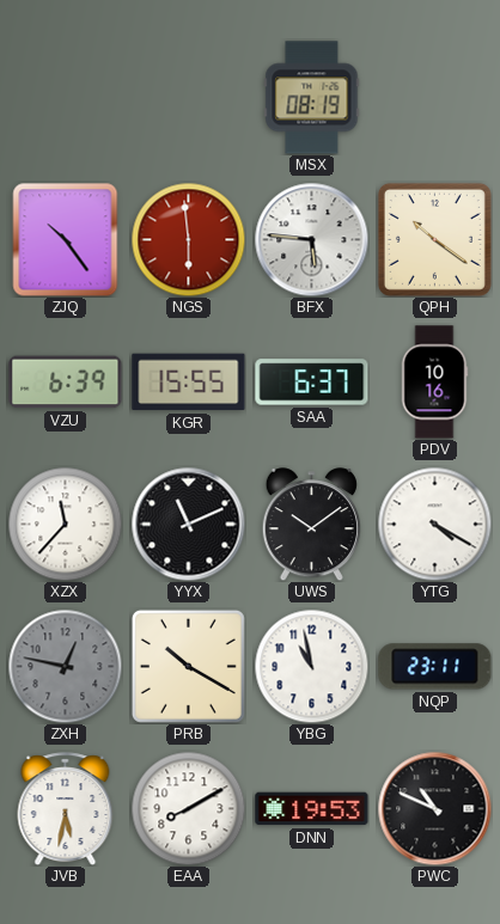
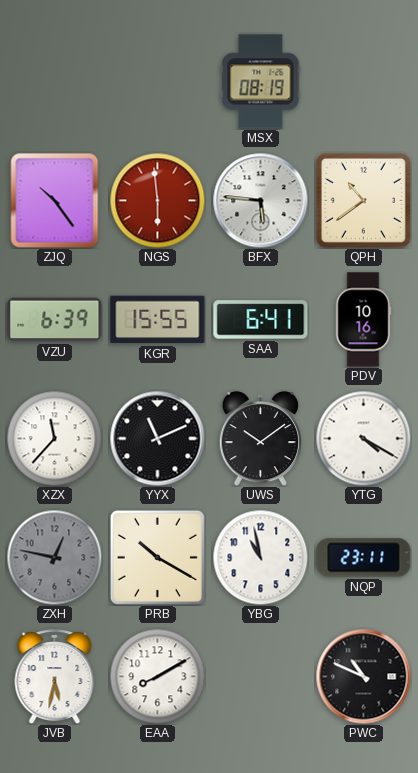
QPH: 10:21 -> 10:39 (363, 200)
SAA: 6:37 -> 6:41 (261, 320)
DNN: 19:53 -> none (312, 809)
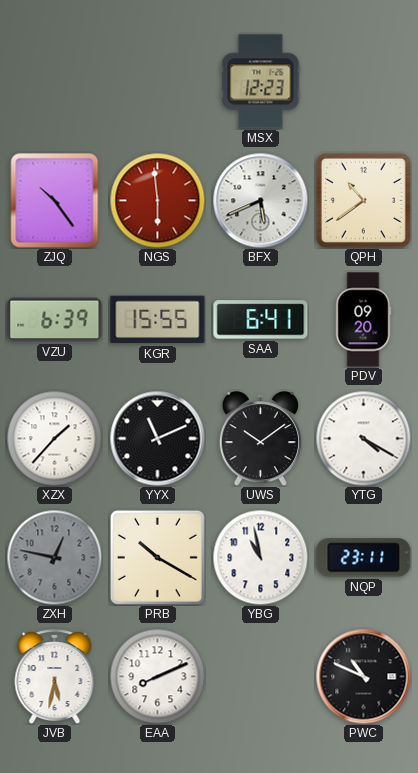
MSX: 08:19 -> 12:23 (261, 82)
BFX: 5:46 -> 5:41 (260, 200)
PDV: 10:16 -> 09:20 (363, 320)
XZX: 11:37 -> 1:37 (54, 438)
EAA: 8:10 -> 8:11 (157, 676)
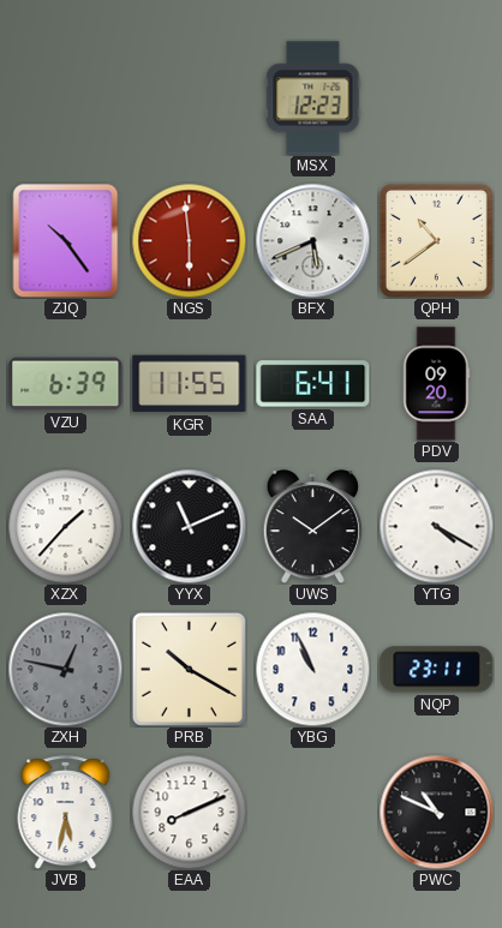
KGR: 15:55 -> 11:55 (190, 384)
YBG: 10:58 -> 10:56 (312, 669)
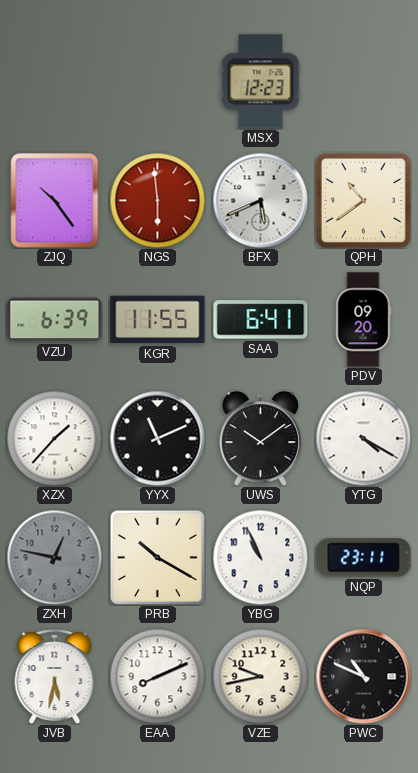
VZE: none -> 9:43 (260, 676)
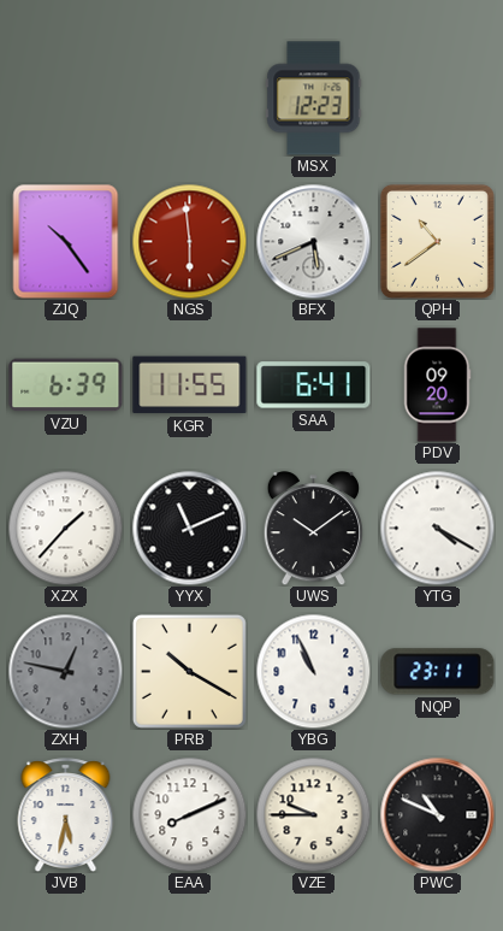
VZE: 9:43 -> 9:45 (313, 814)
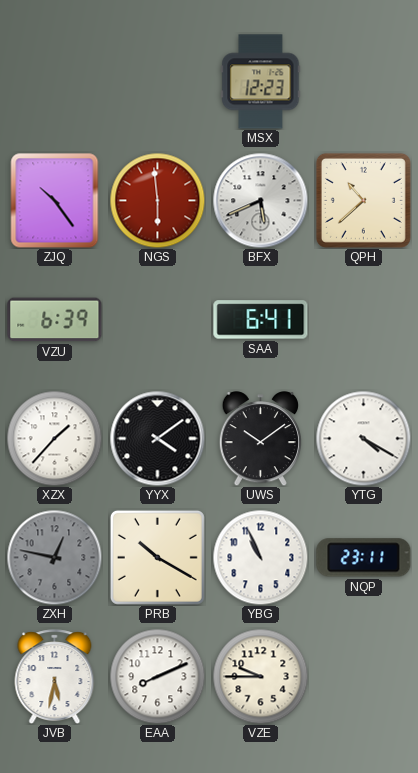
QPH: 10:39 -> 10:38 (363, 200)
KGR: 11:55 -> none (190, 385)
PDV: 09:20 -> none (437, 385)
YYX: 11:11 -> 4:09 (157, 438)
PWC: 10:49 -> none (437, 814)
